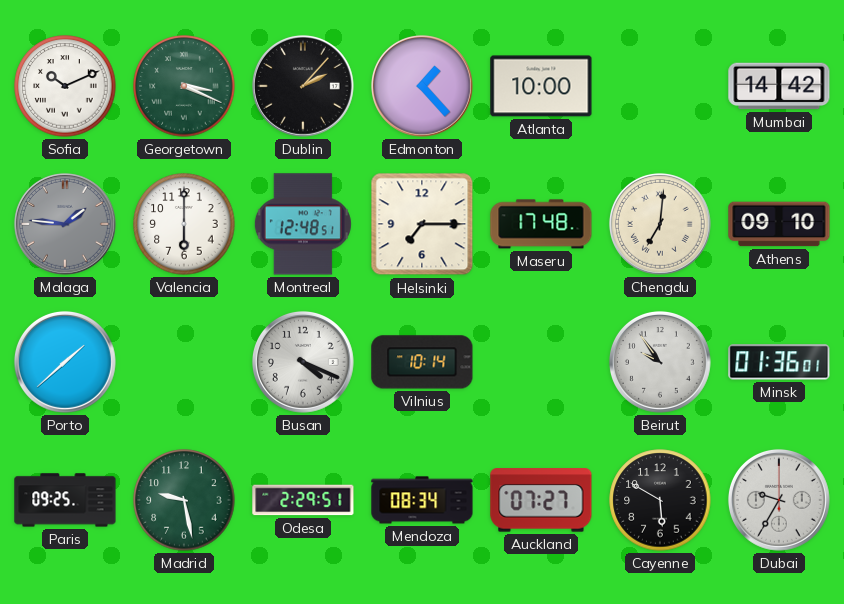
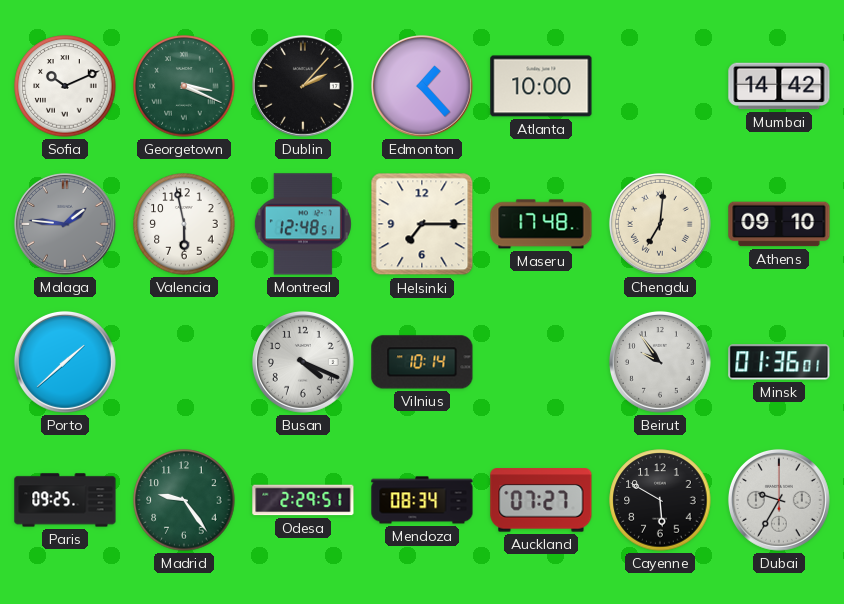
Valencia: 6:00 -> 5:58 (184, 224)
Madrid: 9:28 -> 9:24 (184, 500)
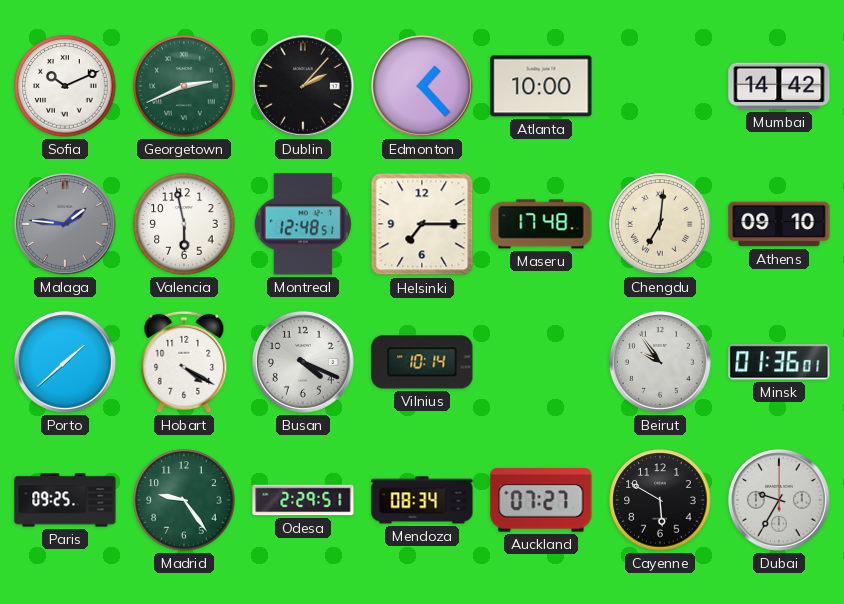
Georgetown: 3:19 -> 2:41 (184, 86)
Hobart: none -> 4:20 (184, 362)
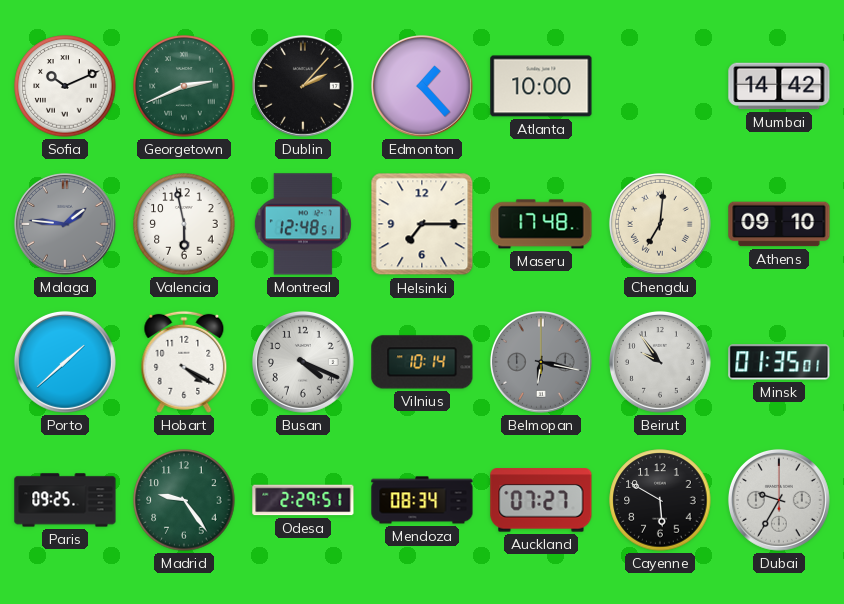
Belmopan: none -> 6:17 (541, 362)
Minsk: 01:36 -> 01:35 (779, 362)
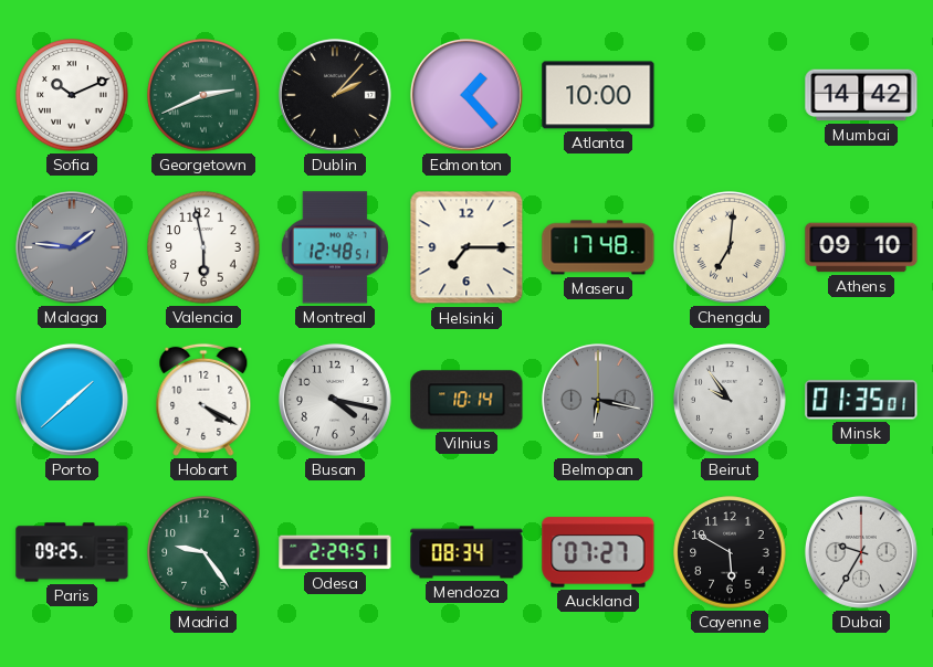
Busan: 4:19 -> 4:17 (335, 400)
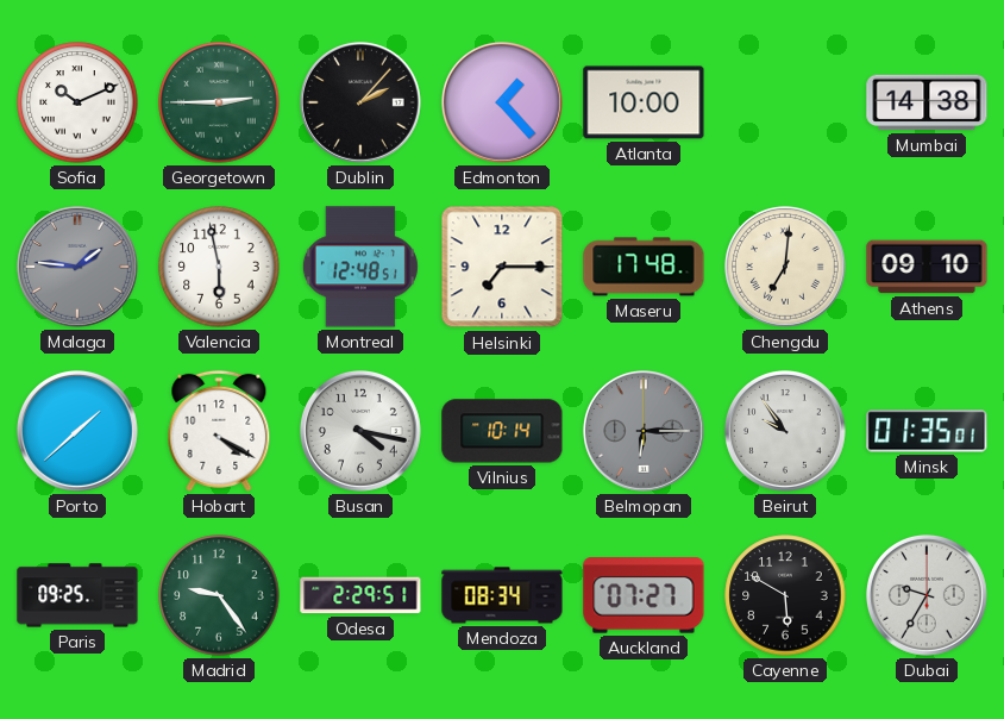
Georgetown: 2:41 -> 2:45 (219, 102)
Mumbai: 14:42 -> 14:38 (927, 102)
Belmopan: 6:17 -> 6:15 (644, 431)
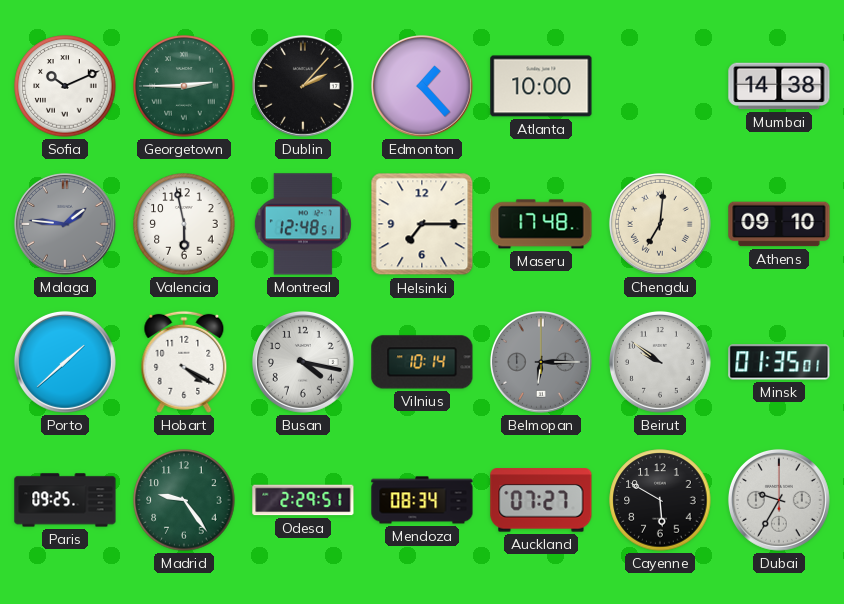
Beirut: 9:54 -> 9:51 (660, 362)
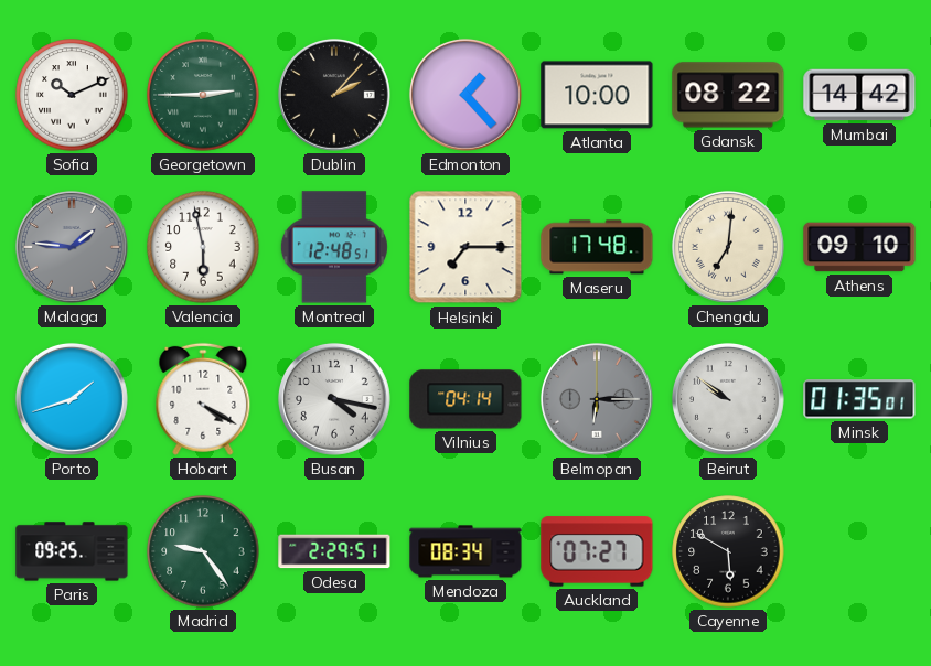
Gdansk: none -> 08:22 (728, 95)
Mumbai: 14:38 -> 14:42 (859, 95)
Porto: 1:38 -> 1:42 (72, 399)
Vilnius: 10:14 -> 04:14 (465, 399)
Dubai: 9:35 -> none (779, 500)
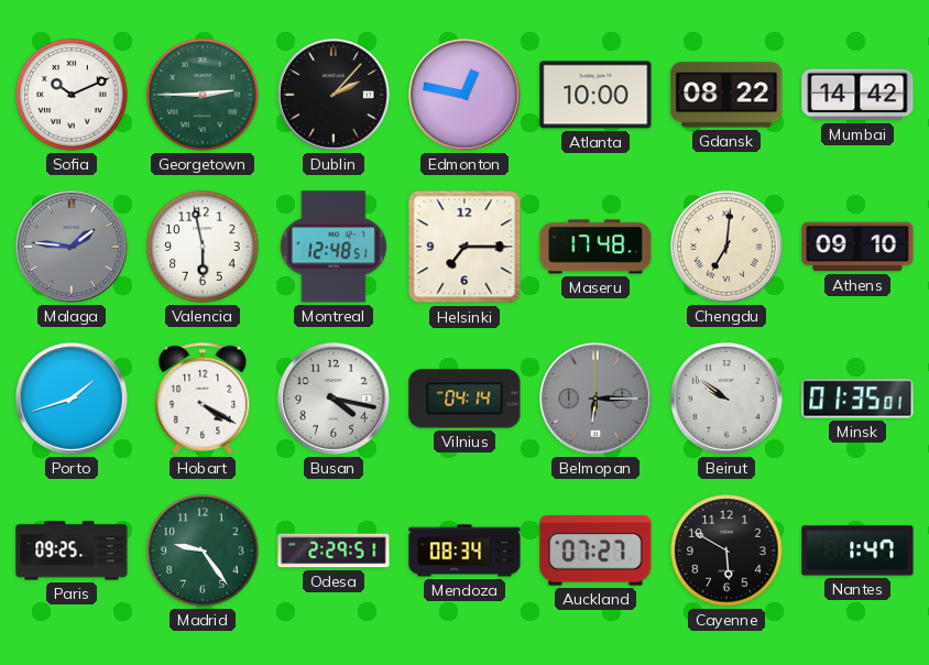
Edmonton: 1:23 -> 12:47 (465, 95)
Nantes: none -> 1:47 (857, 550)
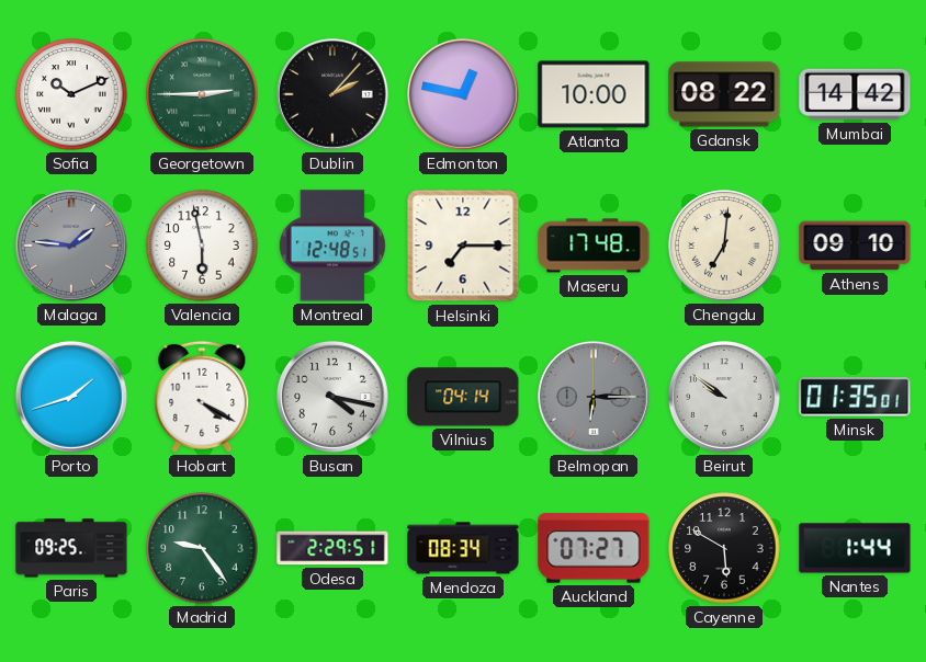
Nantes: 1:47 -> 1:44 (855, 548)
